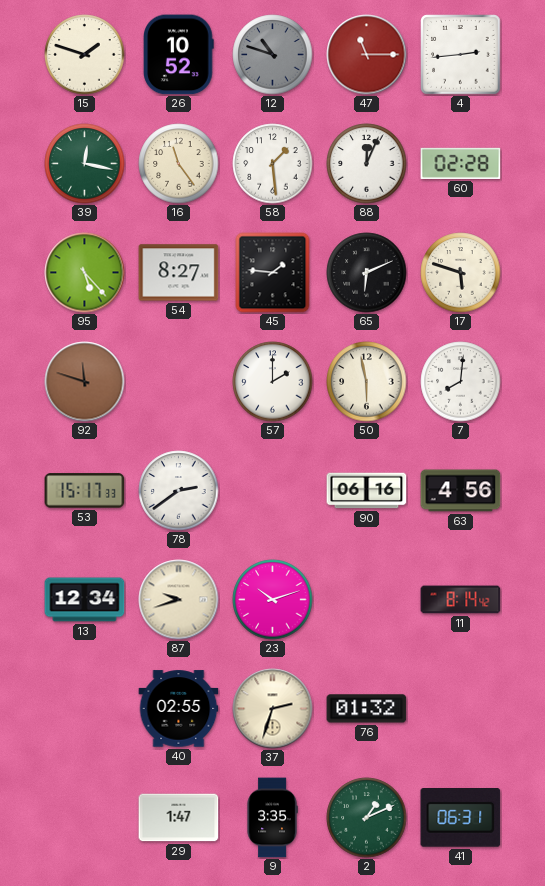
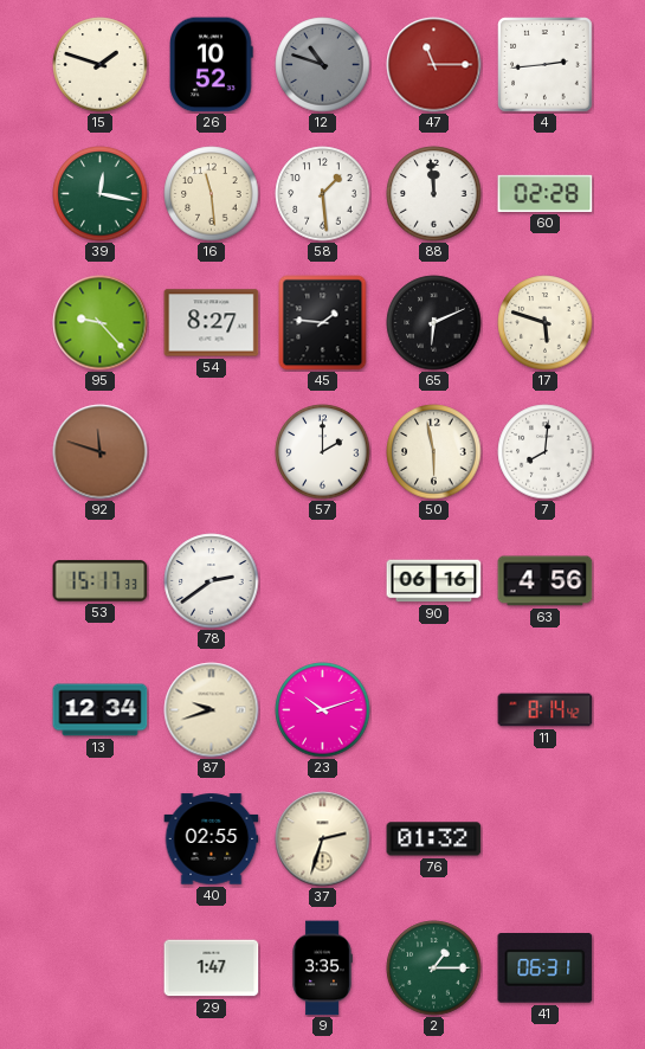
16: 11:24 -> 11:29 (212, 194)
88: 12:04 -> 11:59 (434, 194)
95: 5:23 -> 9:23 (101, 323)
2: 1:11 -> 1:15 (434, 968)
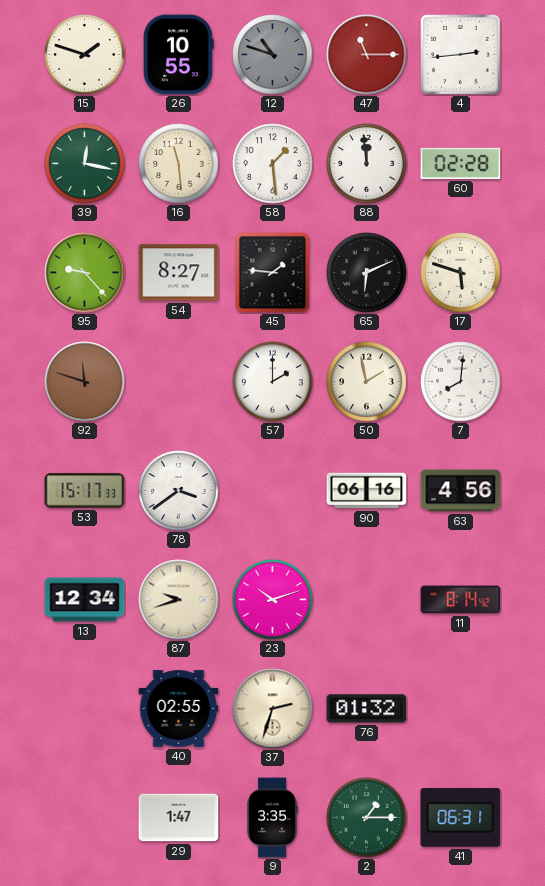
26: 10:52 -> 10:55 (179, 55)
50: 5:58 -> 1:58 (367, 382)
78: 2:39 -> 3:39 (179, 491)
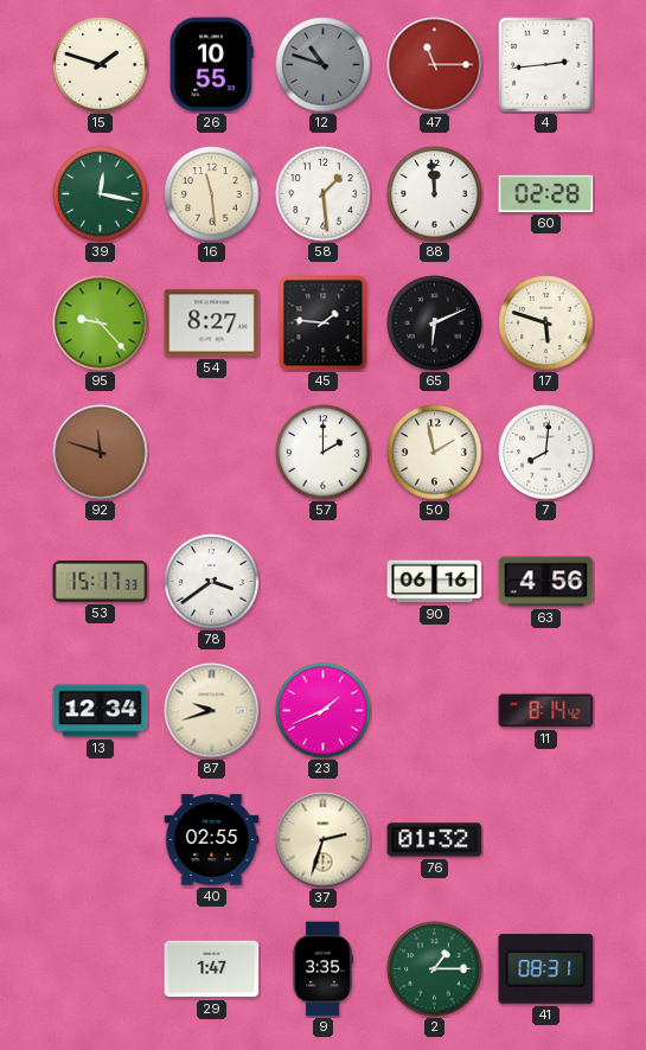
23: 10:12 -> 1:41 (324, 711)
41: 06:31 -> 08:31 (546, 969)
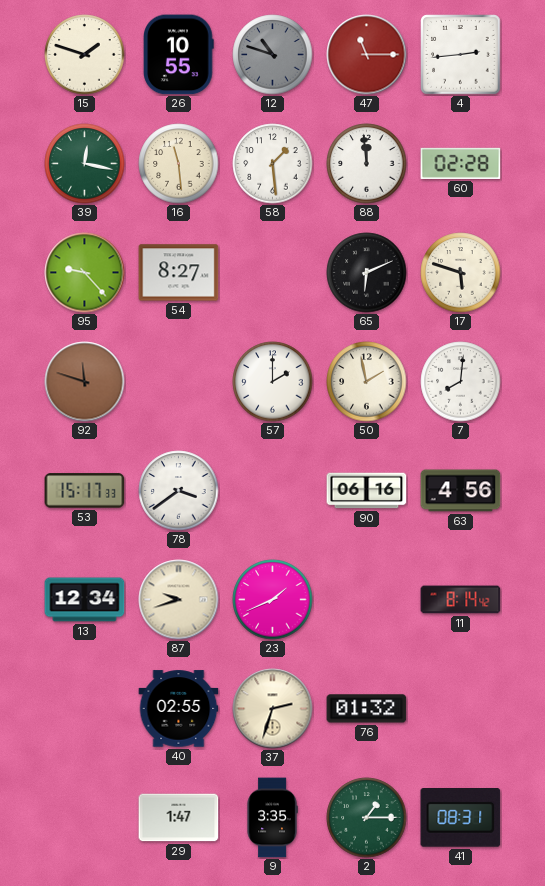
45: 1:46 -> none (324, 324)
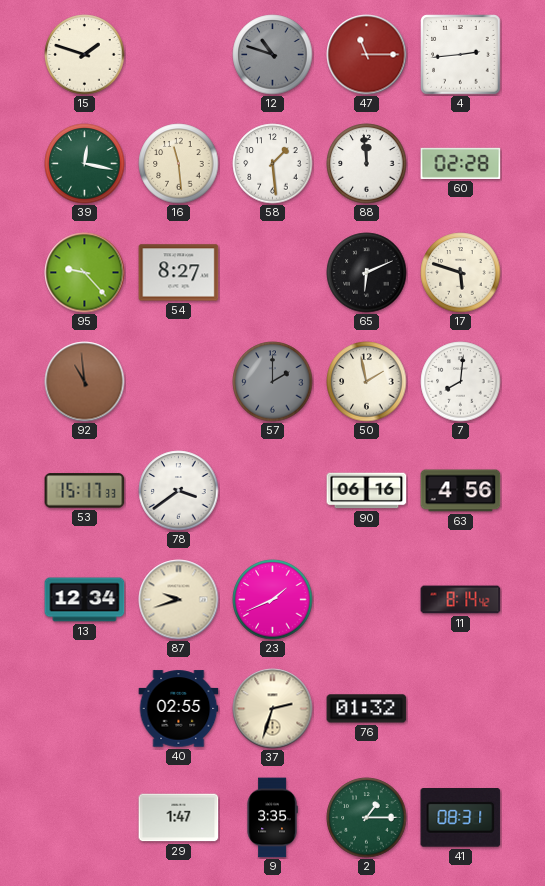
26: 10:55 -> none (179, 55)
92: 11:48 -> 10:59 (85, 382)
57 dial: white -> grey (273, 382)
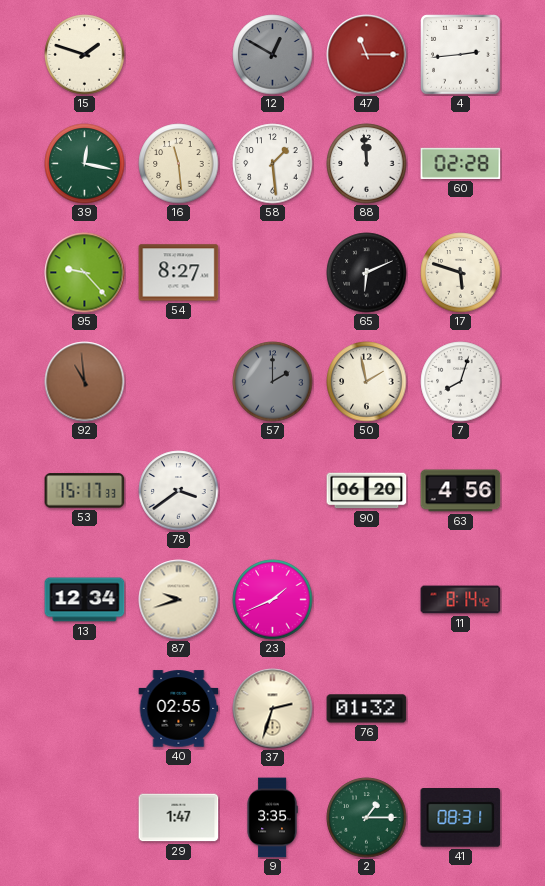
12: 10:48 -> 12:50 (273, 55)
7: 8:01 -> 8:03 (461, 382)
90: 06:16 -> 06:20 (367, 491)
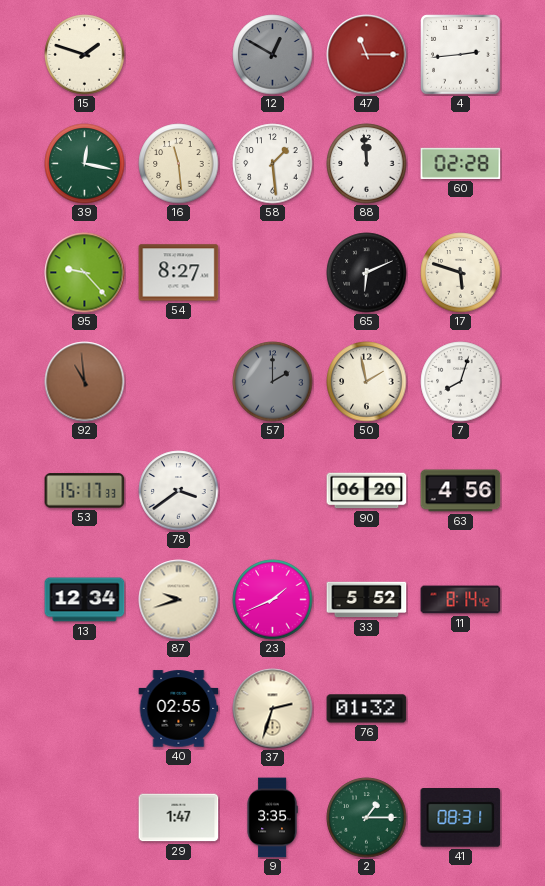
33: none -> 5:52 (367, 600)
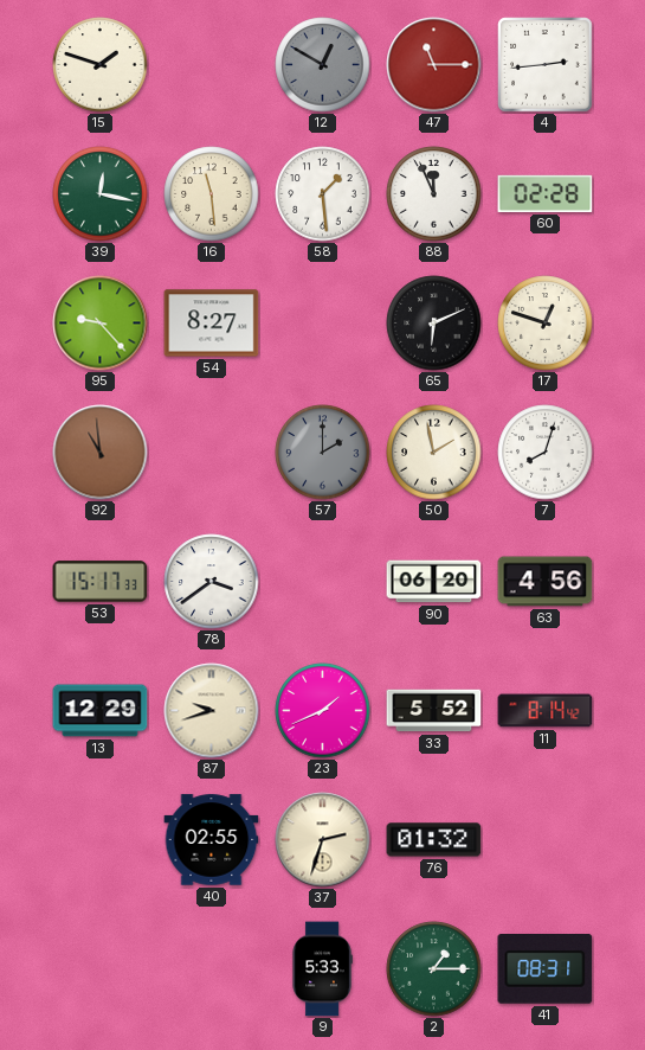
88: 11:59 -> 11:56 (434, 194)
17: 5:48 -> 12:48 (546, 324)
13: 12:34 -> 12:29 (101, 711)
29: 1:47 -> none (179, 818)
9: 3:35 -> 5:33 (322, 969)
